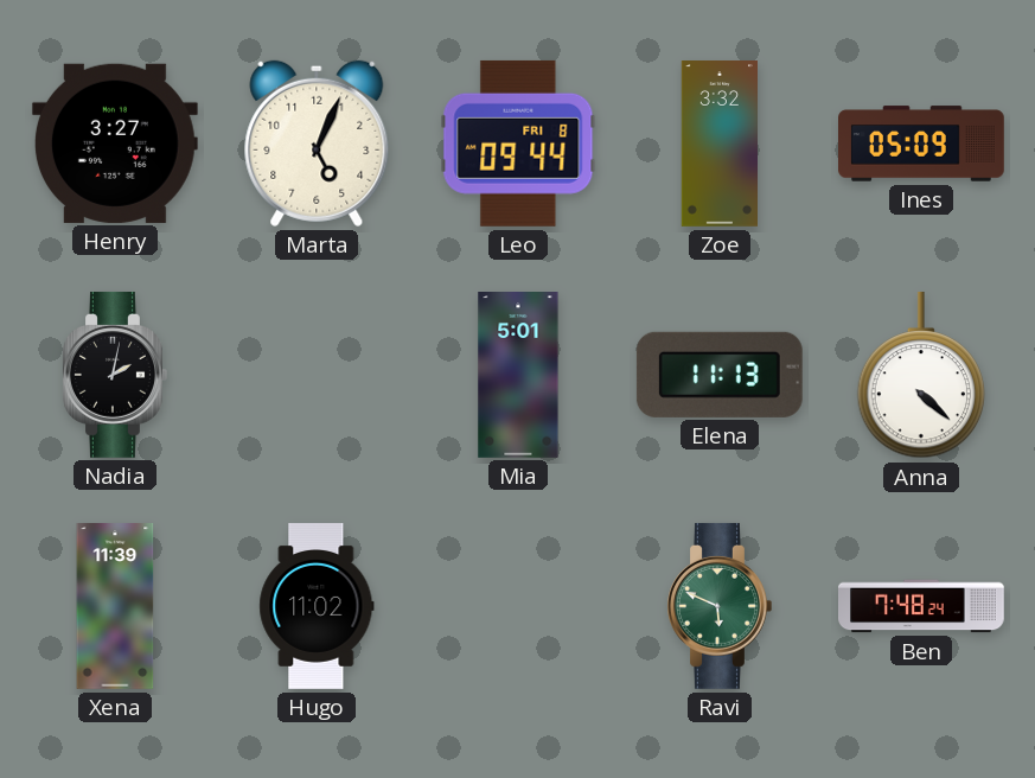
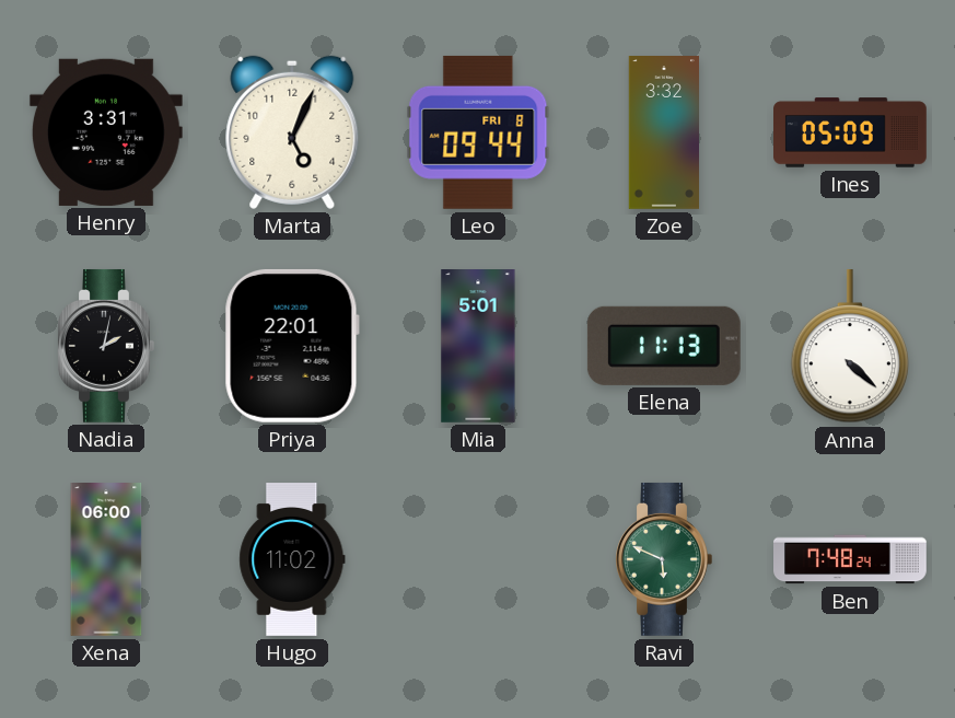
Henry: 3:27 -> 3:31 (106, 132)
Priya: none -> 22:01 (292, 346)
Xena: 11:39 -> 06:00 (106, 560)
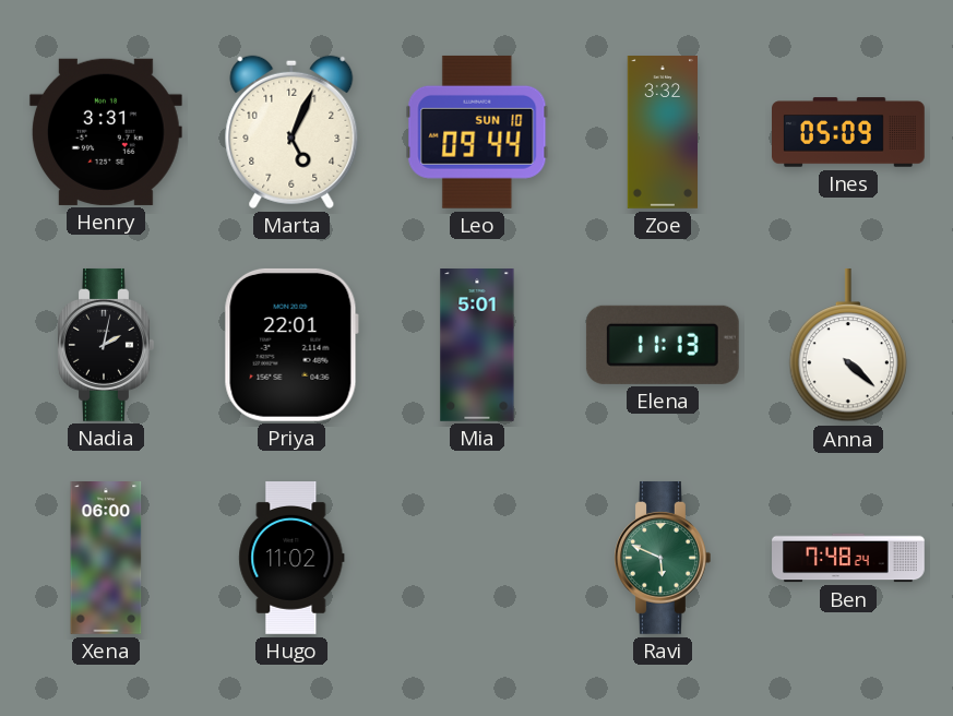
Leo date: FRI 8 -> SUN 10 (477, 132)
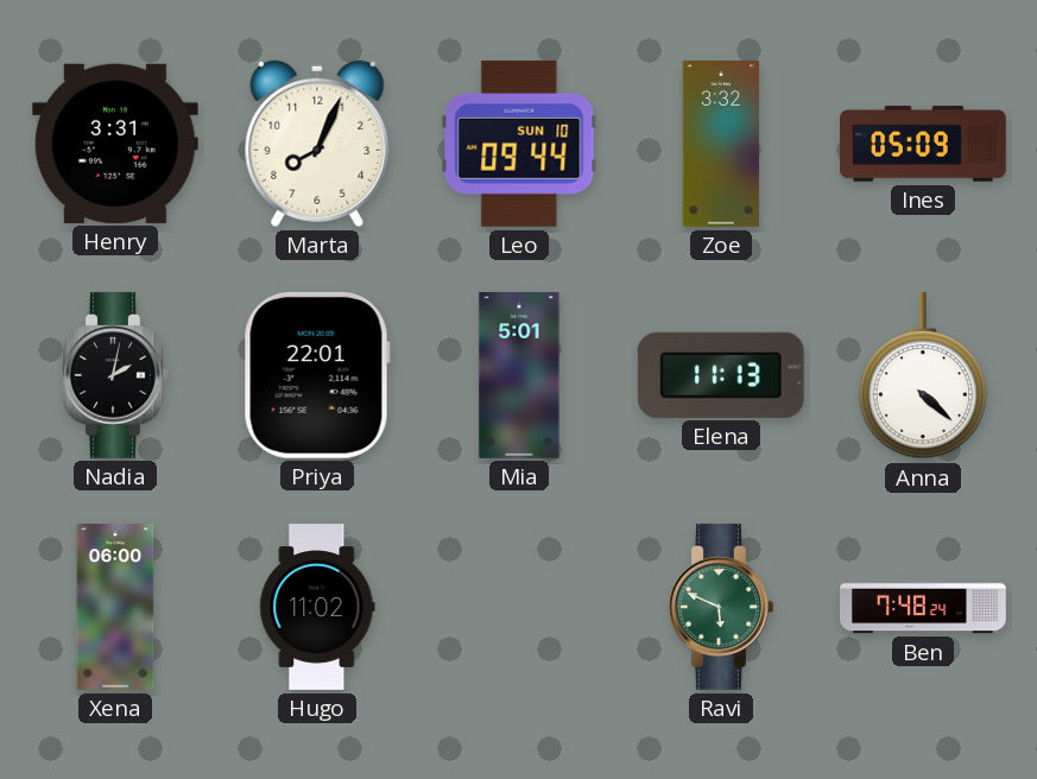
Marta: 5:04 -> 8:04 (317, 144)
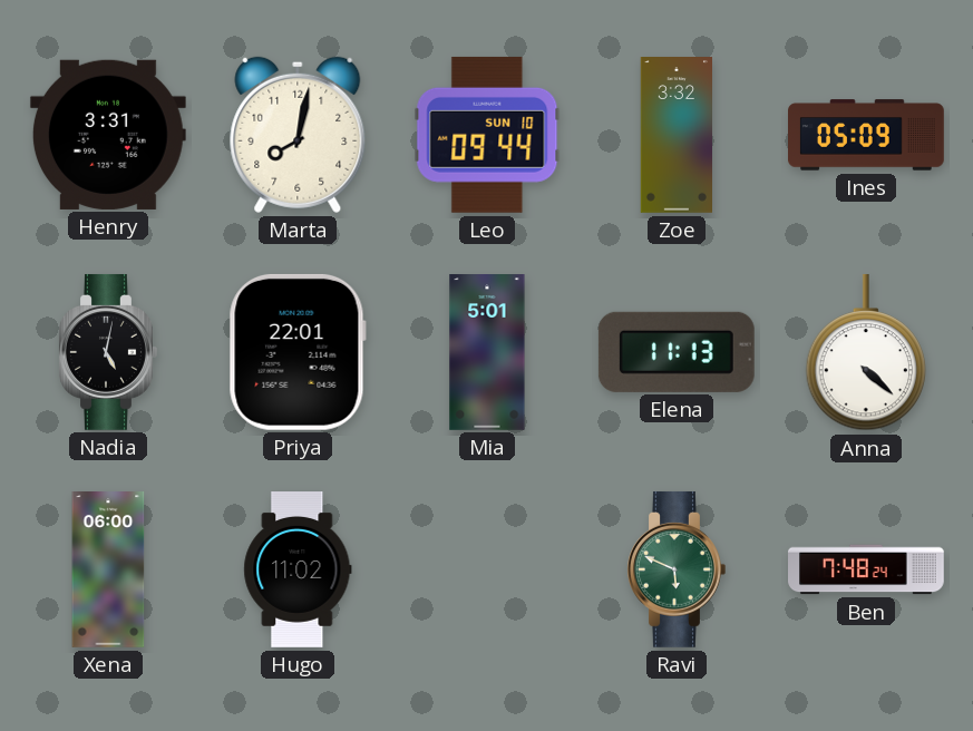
Marta: 8:04 -> 8:02 (298, 135)
Nadia: 2:02 -> 5:02 (108, 352)
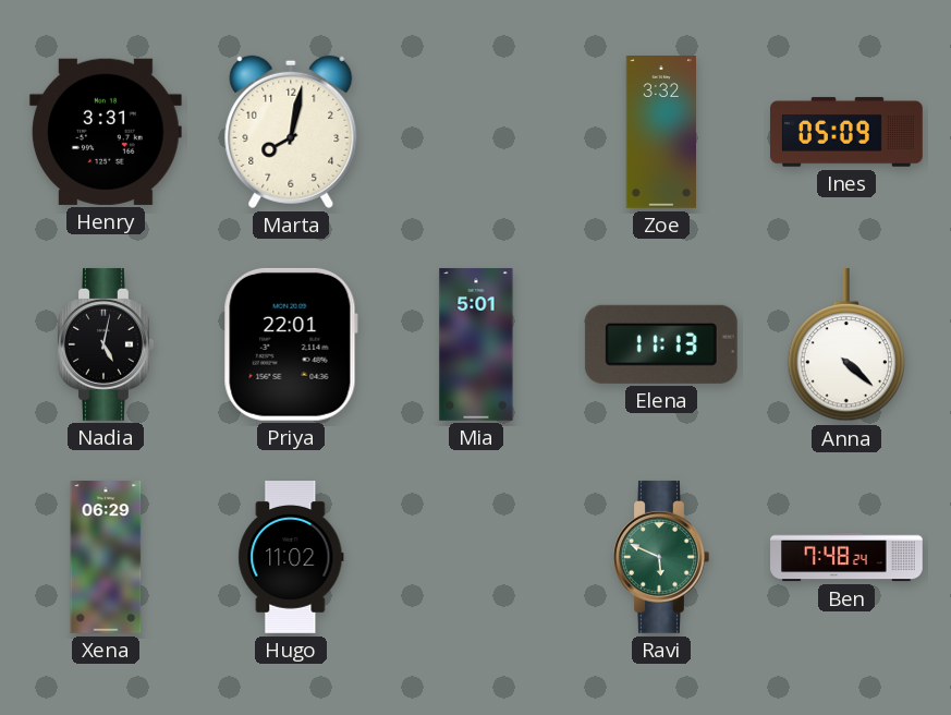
Leo: 09:44 -> none (487, 135)
Xena: 06:00 -> 06:29 (106, 558)
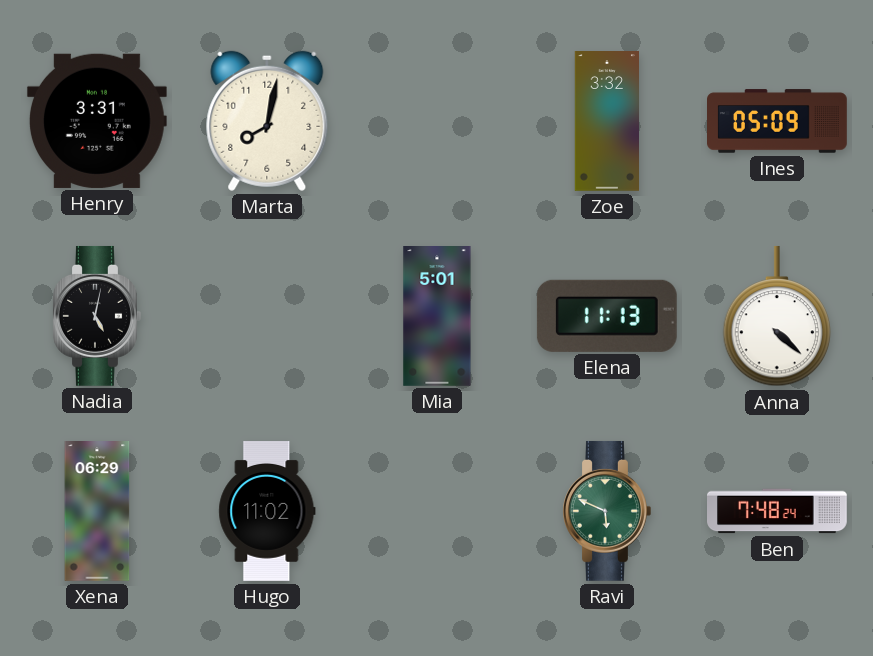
Priya: 22:01 -> none (291, 344)
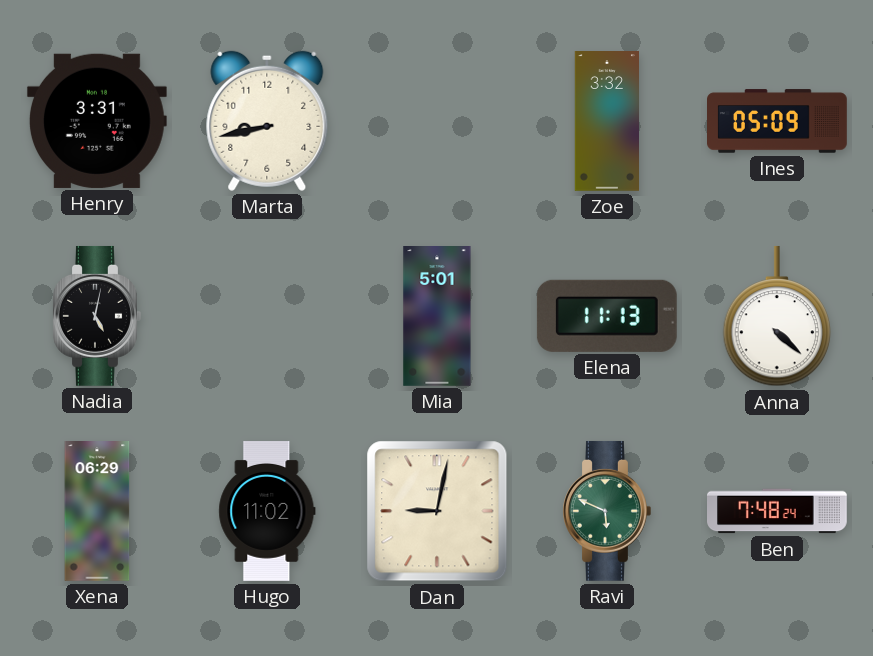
Marta: 8:02 -> 8:43 (267, 121)
Dan: none -> 9:02 (437, 511)
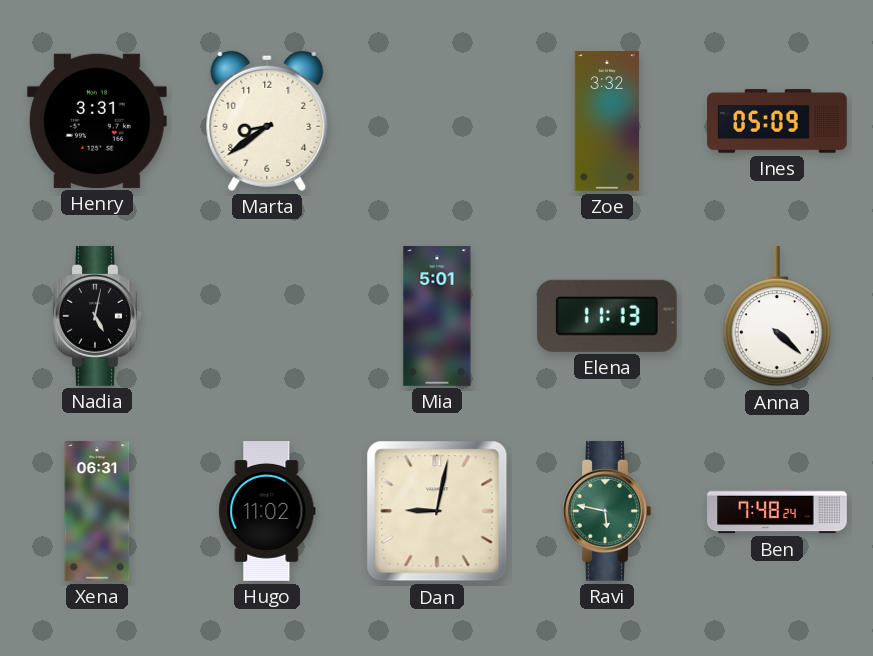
Marta: 8:43 -> 8:39 (267, 121)
Xena: 06:29 -> 06:31 (97, 512)
Ravi: 5:49 -> 5:47 (607, 511)
